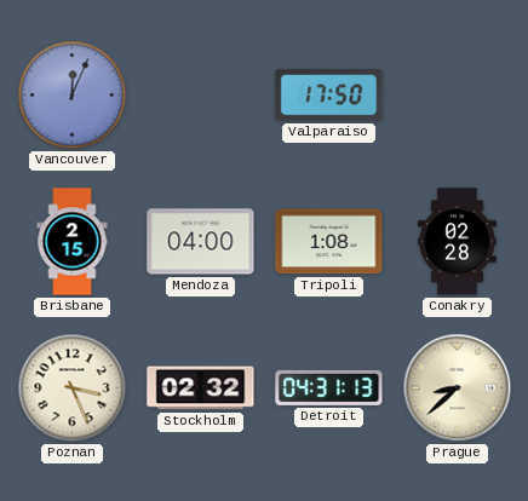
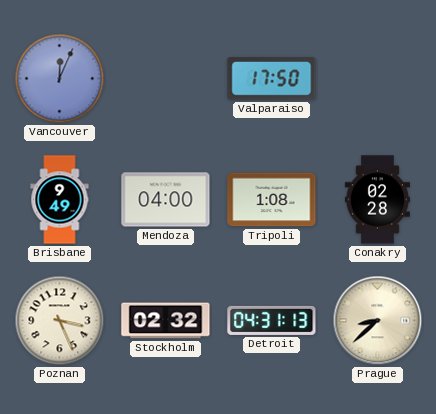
Brisbane: 2:15 -> 9:49 (60, 200)
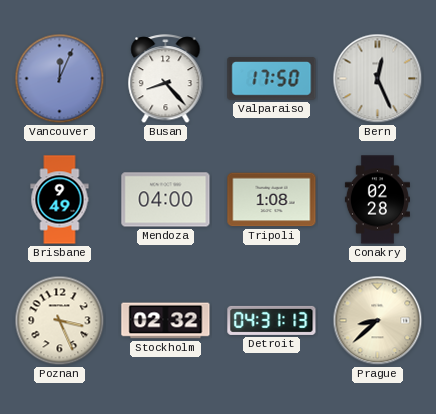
Busan: none -> 8:23 (166, 79)
Bern: none -> 12:26 (378, 79)
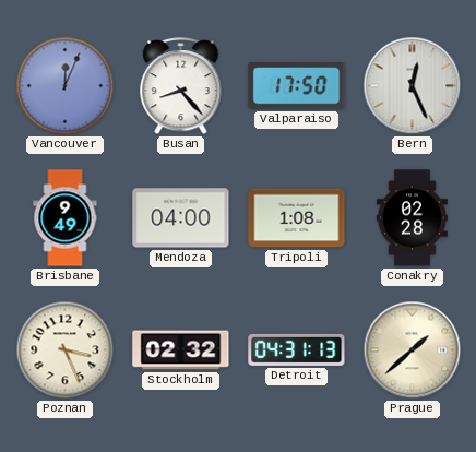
Prague: 8:38 -> 1:38 (413, 350)
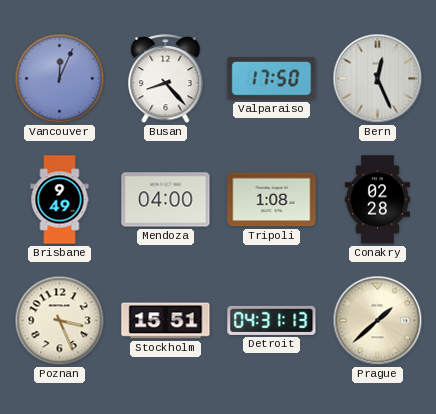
Stockholm: 02:32 -> 15:51 (166, 321)
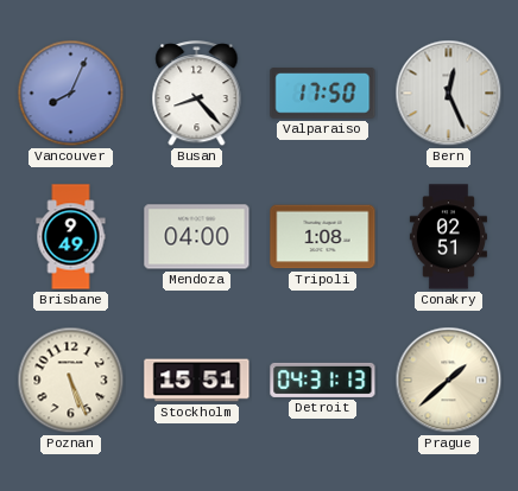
Vancouver: 12:04 -> 8:04 (71, 94)
Conakry: 02:28 -> 02:51 (448, 237)
Poznan: 3:26 -> 5:26 (71, 381)
